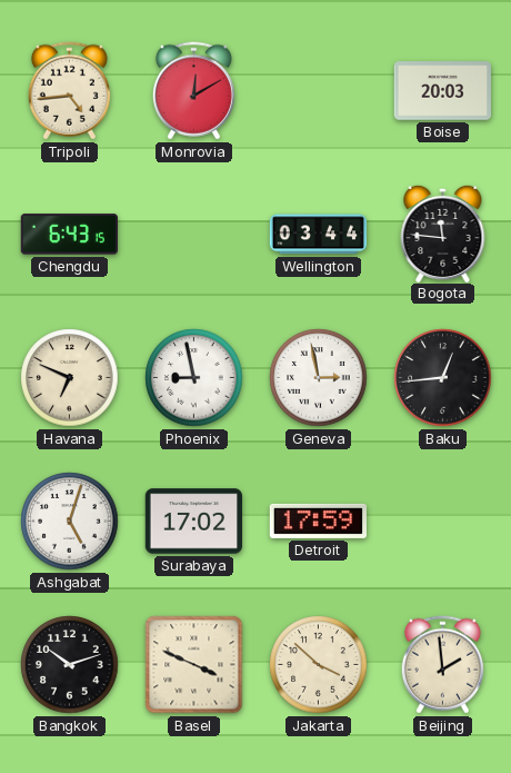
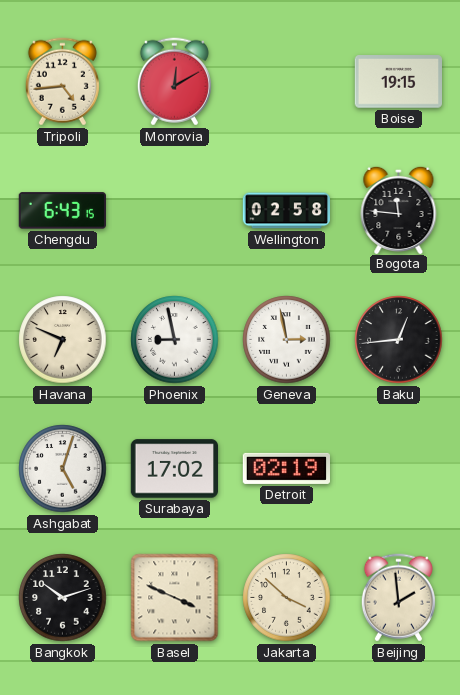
Boise: 20:03 -> 19:15 (398, 82)
Wellington: 03:44 -> 02:58 (286, 211)
Detroit: 17:59 -> 02:19 (286, 468)
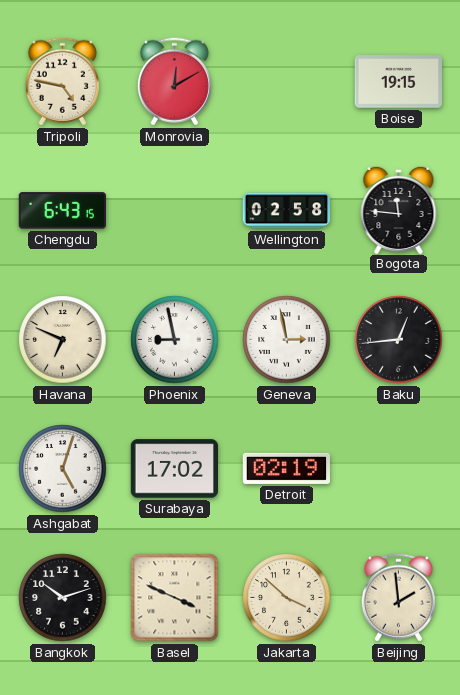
Tripoli: 4:44 -> 4:47 (62, 82)
